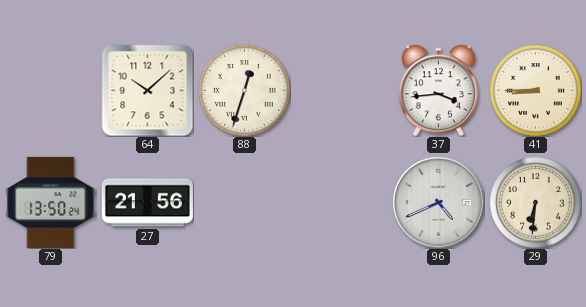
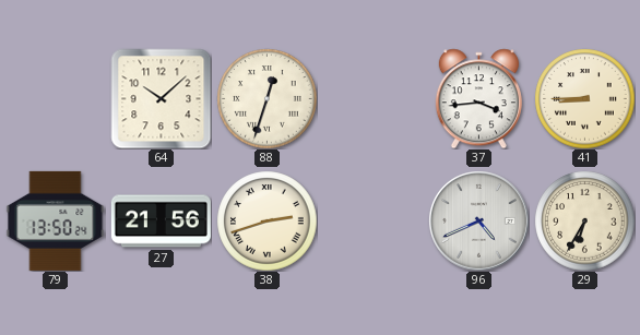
38: none -> 2:42 (266, 220)
29: 6:31 -> 6:35 (584, 220)
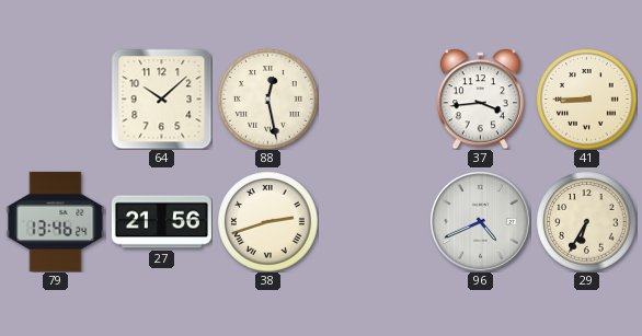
88: 12:33 -> 12:28 (267, 99)
79: 13:50 -> 13:46 (56, 221)
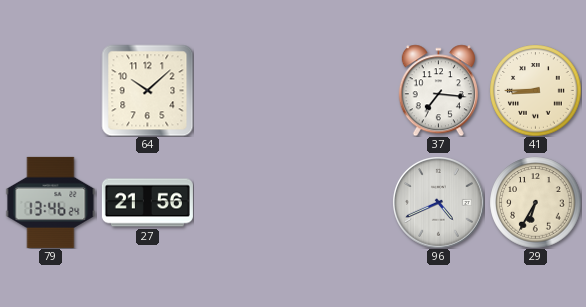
88: 12:28 -> none (267, 99)
37: 3:44 -> 7:16 (438, 90)
38: 2:42 -> none (267, 221)
